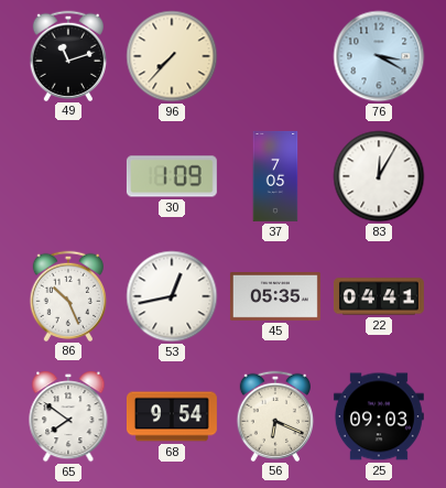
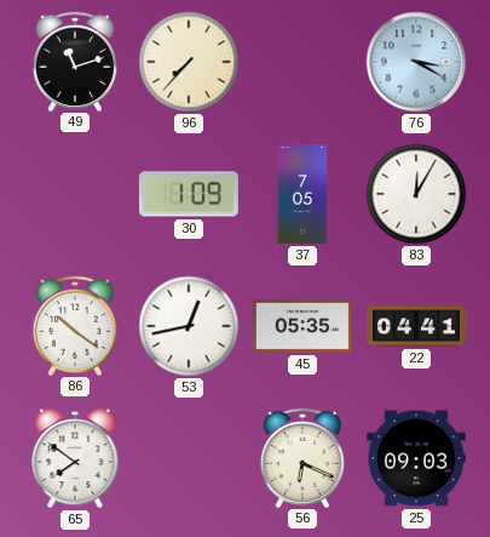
86: 10:26 -> 10:21 (74, 325)
68: 9:54 -> none (172, 416)
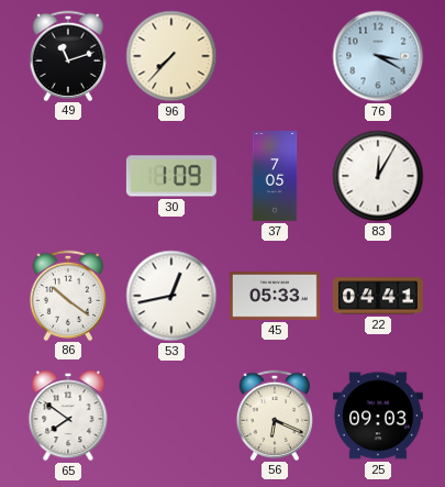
45: 05:35 -> 05:33 (275, 296)
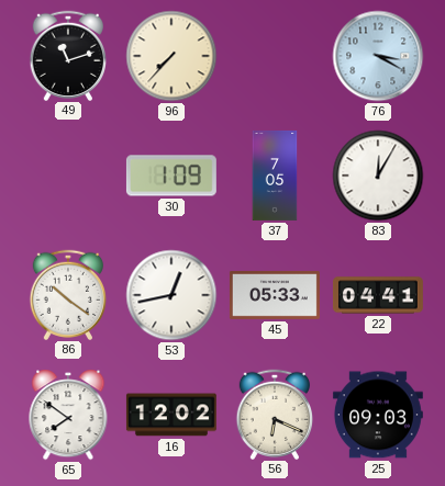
16: none -> 12:02 (171, 415)
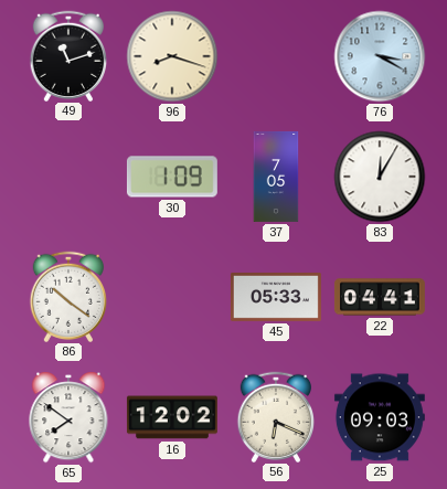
96: 7:37 -> 8:18 (172, 56)
53: 12:43 -> none (171, 295)
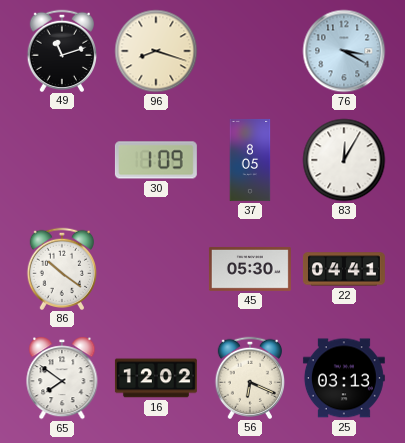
37: 7:05 -> 8:05 (250, 160)
45: 05:33 -> 05:30 (250, 269)
25: 09:03 -> 03:13 (344, 378)
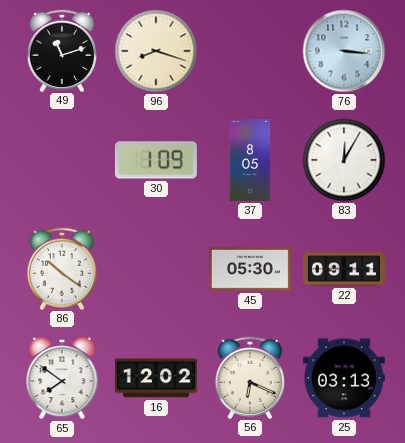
76: 3:20 -> 3:16 (344, 51)
22: 04:41 -> 09:11 (344, 269)
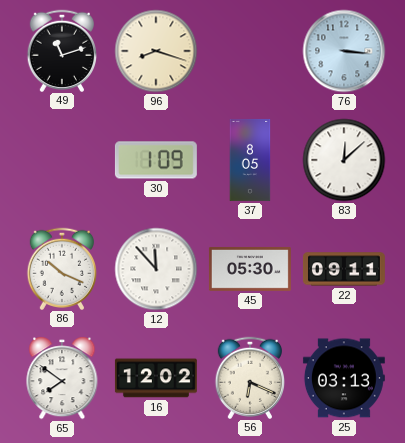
83: 12:05 -> 12:08 (344, 160)
86: 10:21 -> 10:19 (61, 268)
12: none -> 11:53 (156, 269)
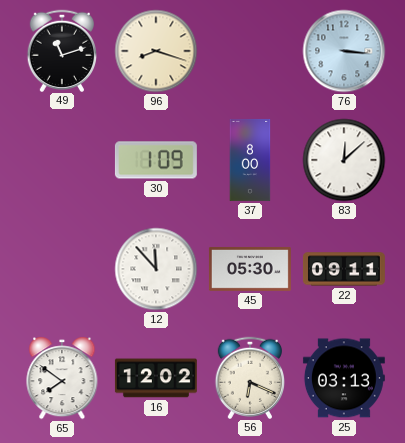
37: 8:05 -> 8:00 (250, 160)
86: 10:19 -> none (61, 268)
